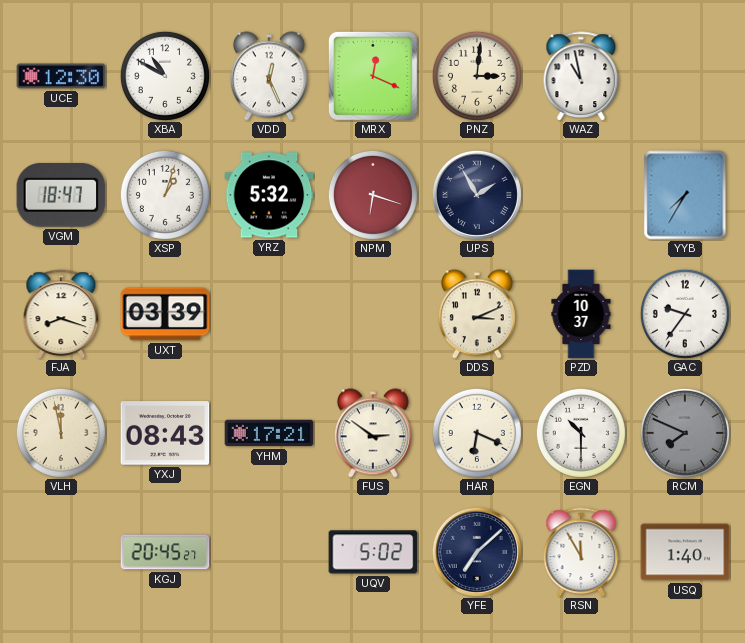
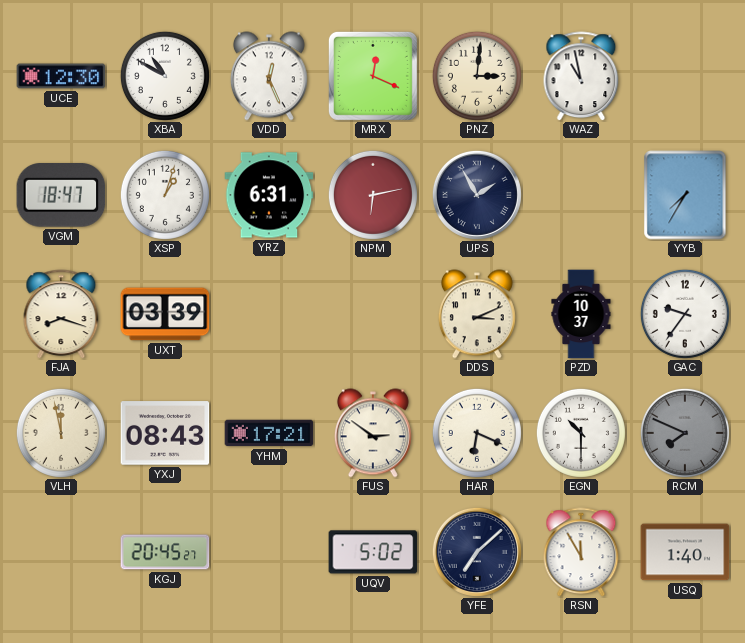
YRZ: 5:32 -> 6:31 (269, 195)
NPM: 6:18 -> 6:13 (373, 195)
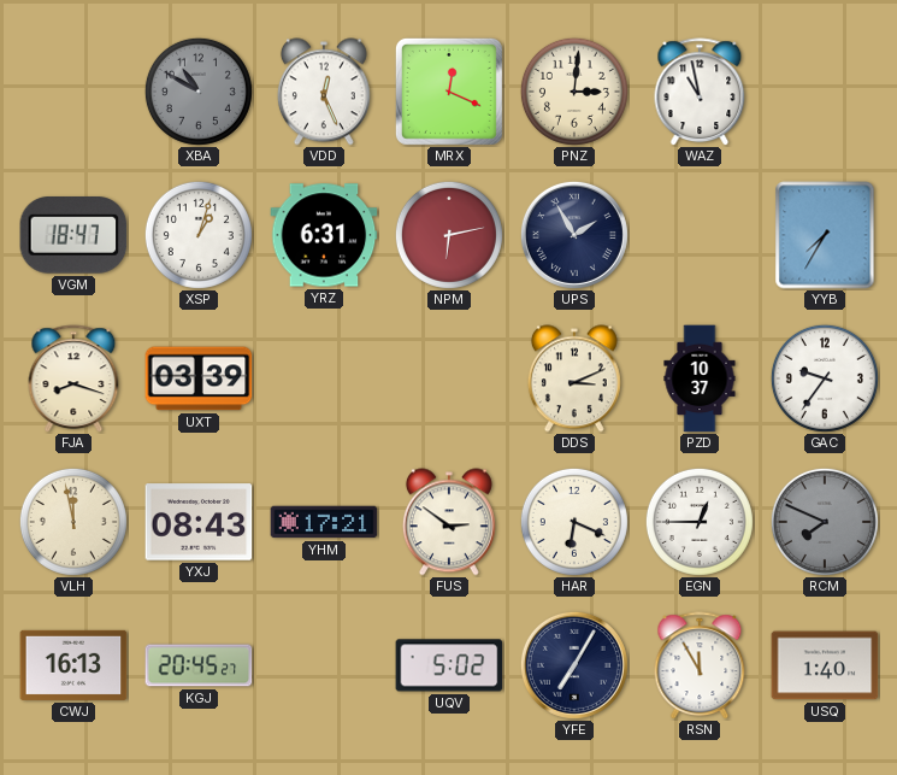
UCE: 12:30 -> none (61, 76)
XBA dial: white -> grey (199, 92)
EGN: 10:30 -> 12:45 (700, 522)
CWJ: none -> 16:13 (73, 665)
YFE: 7:08 -> 7:05 (574, 665)
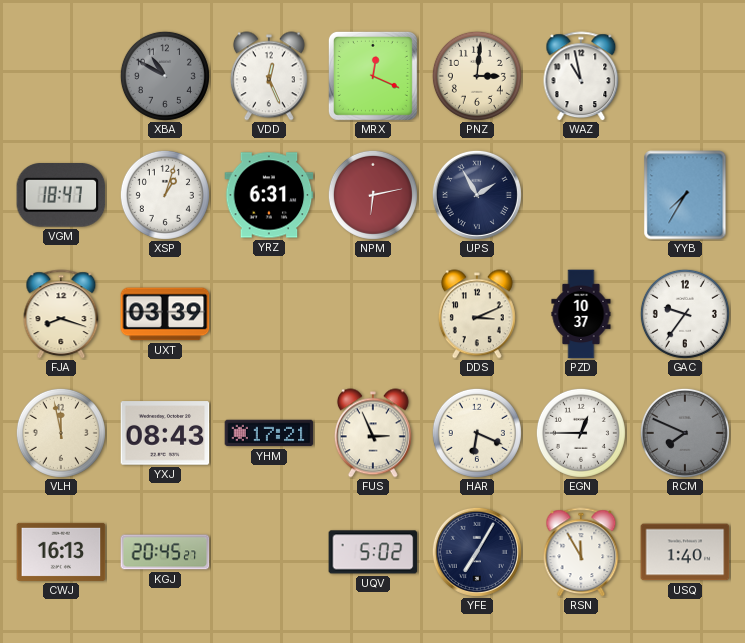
FUS: 2:51 -> 2:56 (373, 433)
